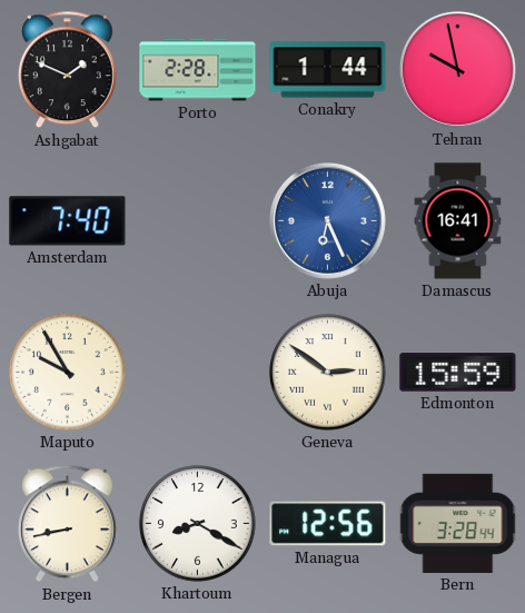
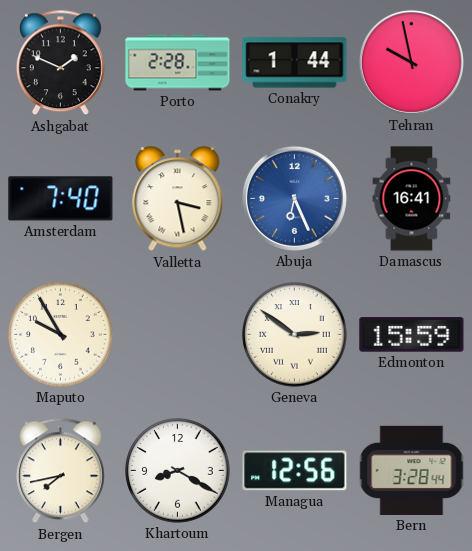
Valletta: none -> 3:28 (178, 199)
Bergen: 8:43 -> 7:43 (60, 471)
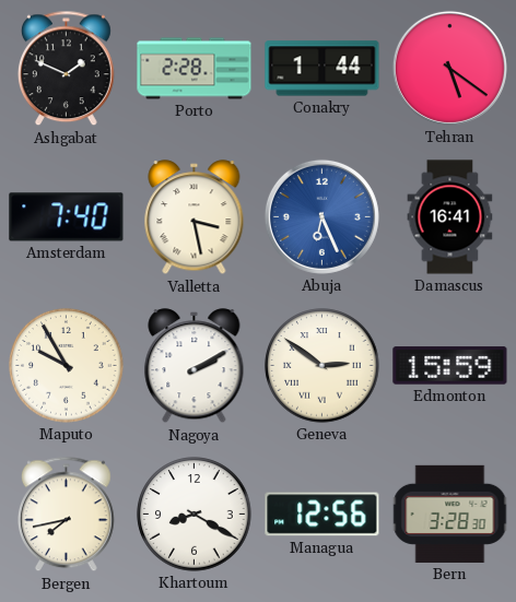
Tehran: 9:58 -> 5:21 (449, 68)
Nagoya: none -> 2:10 (195, 366)
Bern: 3:28:44 -> 3:28:30 (450, 514)
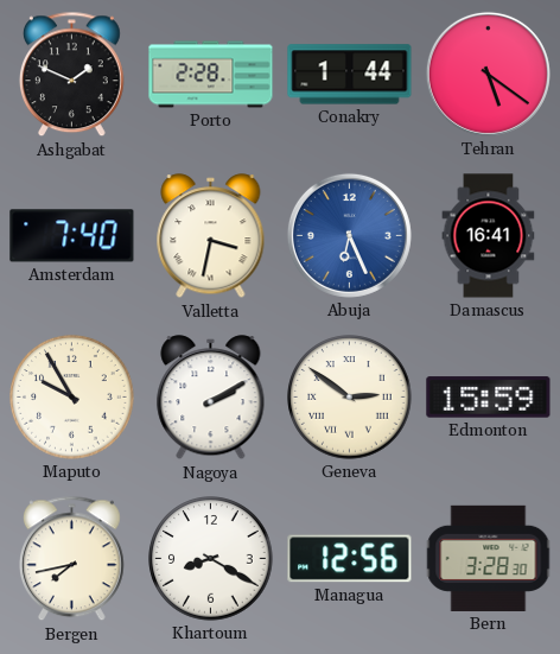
Valletta: 3:28 -> 3:32 (211, 236)
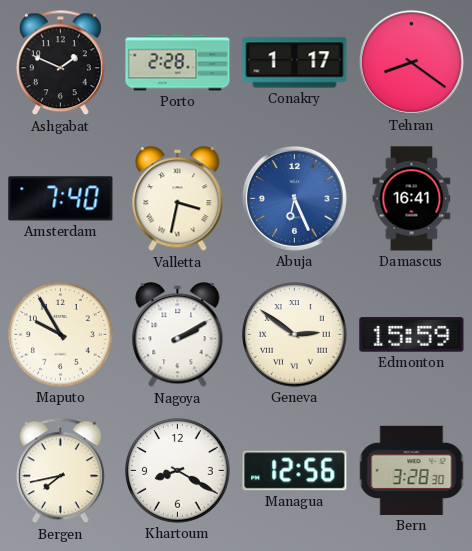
Conakry: 1:44 -> 1:17 (295, 63)
Tehran: 5:21 -> 8:21 (411, 62)
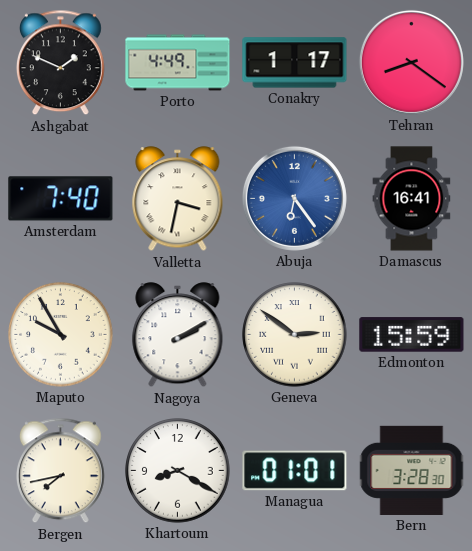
Porto: 2:28 -> 4:49 (178, 63)
Abuja: 6:26 -> 6:24 (294, 198)
Managua: 12:56 -> 01:01 (295, 471)
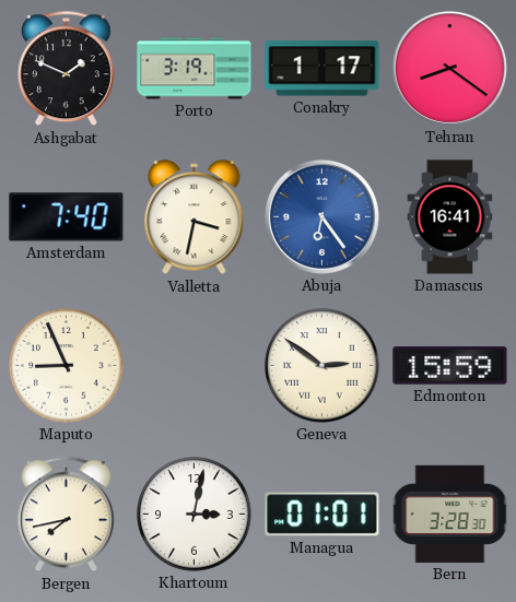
Porto: 4:49 -> 3:19 (195, 69)
Maputo: 9:55 -> 8:56 (67, 366)
Nagoya: 2:10 -> none (178, 335)
Khartoum: 8:20 -> 3:02 (195, 515)
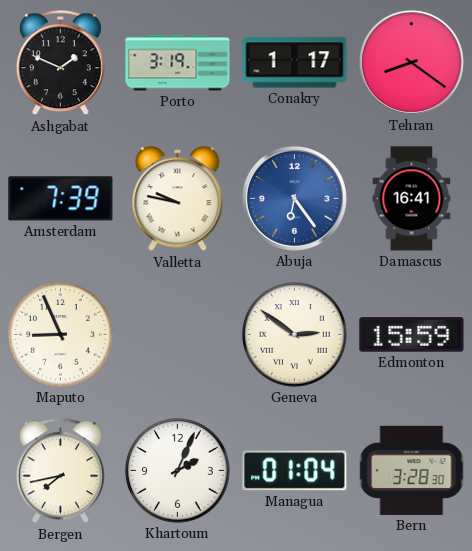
Amsterdam: 7:40 -> 7:39 (61, 199)
Valletta: 3:32 -> 9:47 (178, 199)
Khartoum: 3:02 -> 2:04 (178, 471)
Managua: 01:01 -> 01:04 (295, 471)
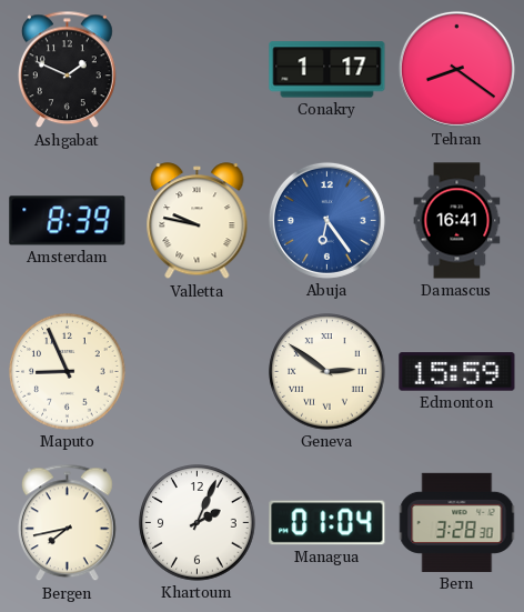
Porto: 3:19 -> none (178, 63)
Amsterdam: 7:39 -> 8:39 (68, 221)
